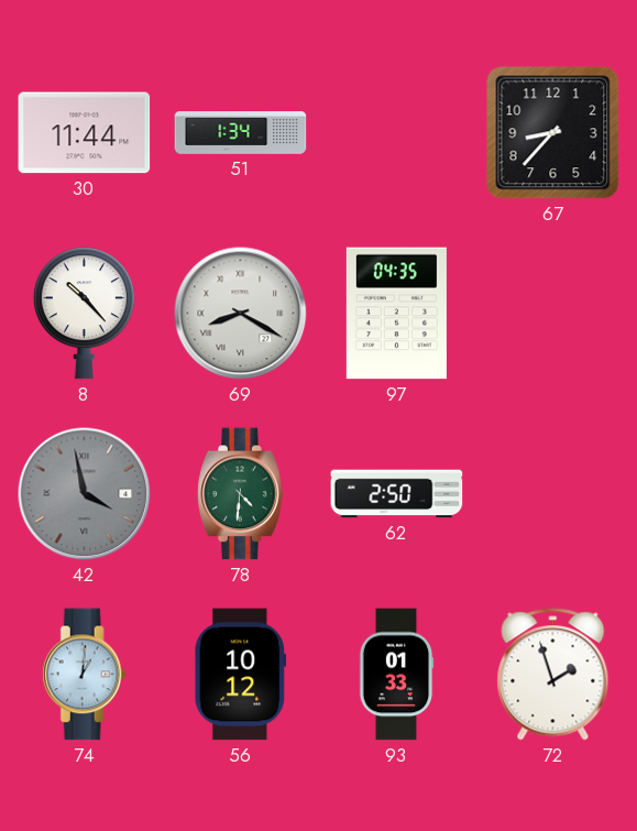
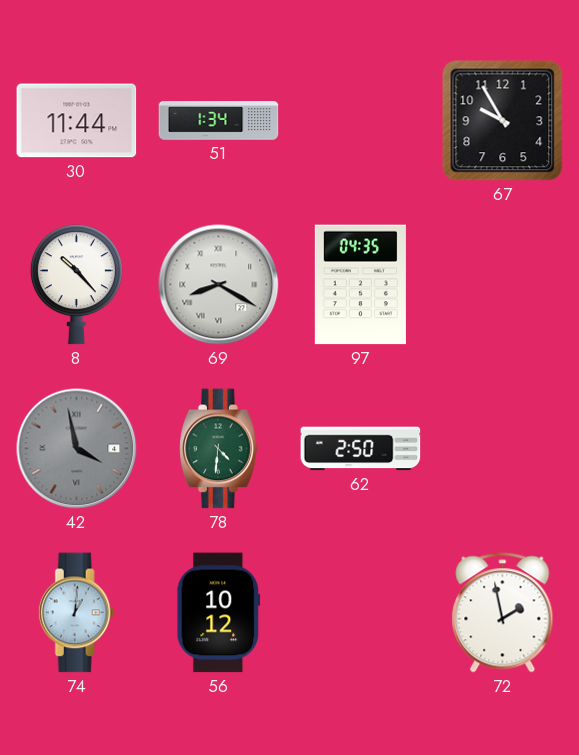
67: 8:37 -> 9:55 (503, 121)
93: 01:33 -> none (396, 675)
72: 1:57 -> 1:58 (503, 613)
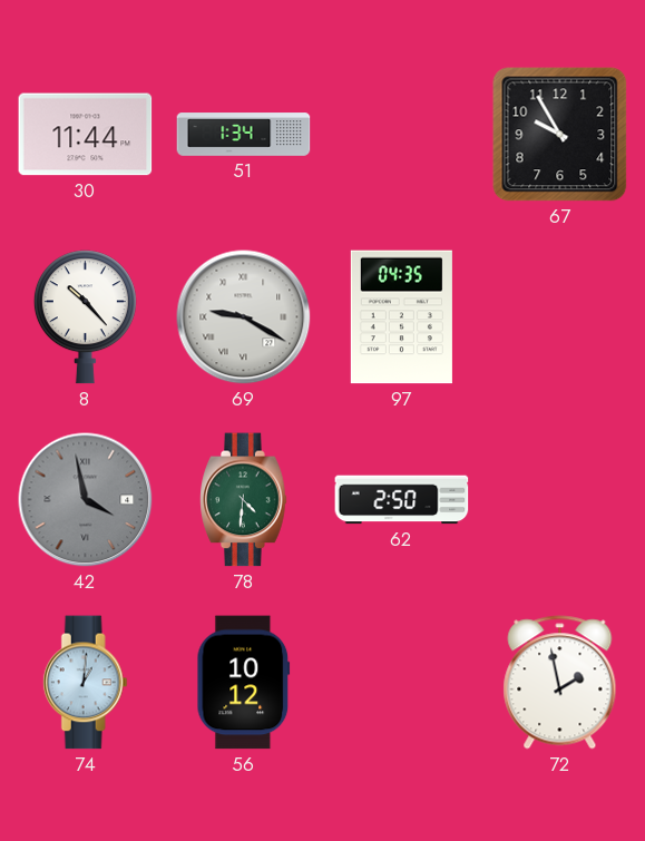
69: 8:20 -> 9:20 (244, 317)
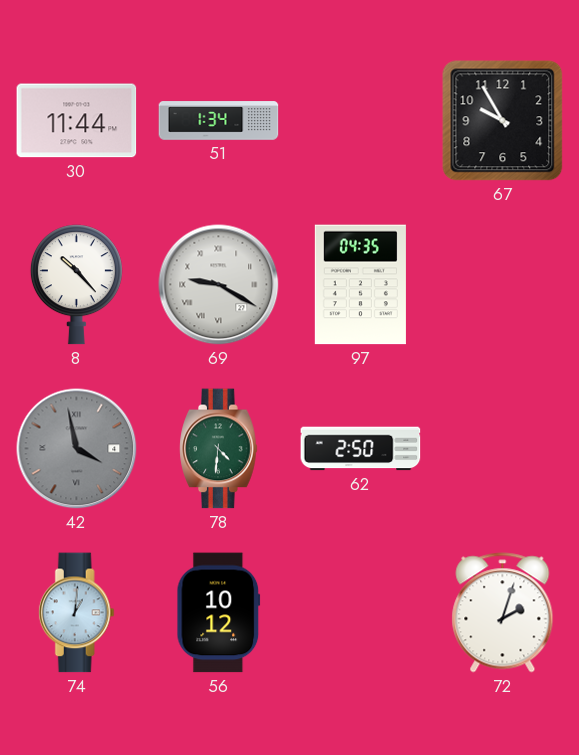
72: 1:58 -> 2:03 (503, 613)
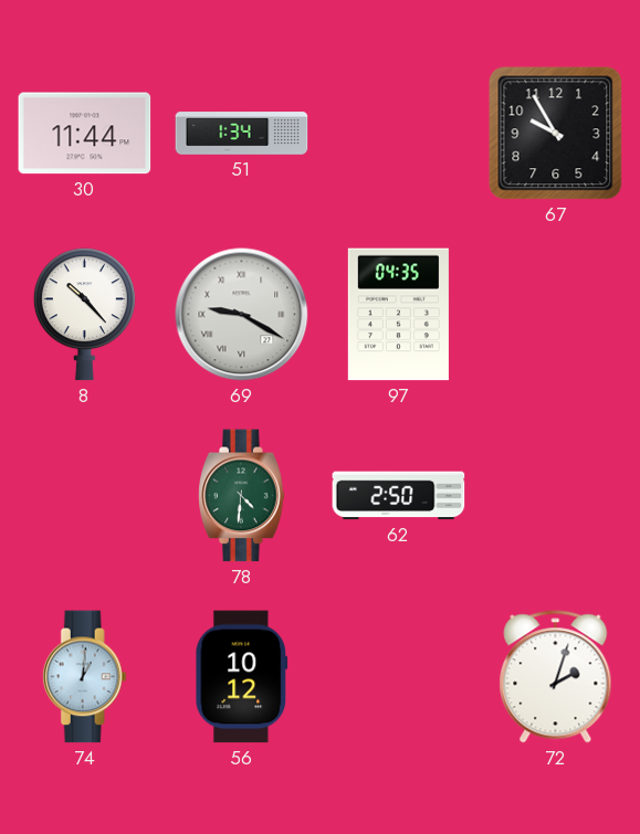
42: 3:58 -> none (77, 449)
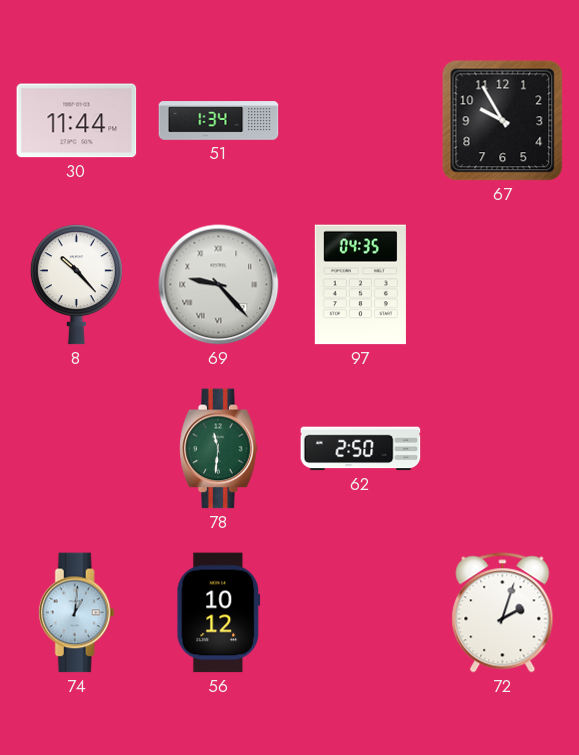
69: 9:20 -> 9:23 (219, 285)
78: 4:31 -> 11:31 (219, 449)
